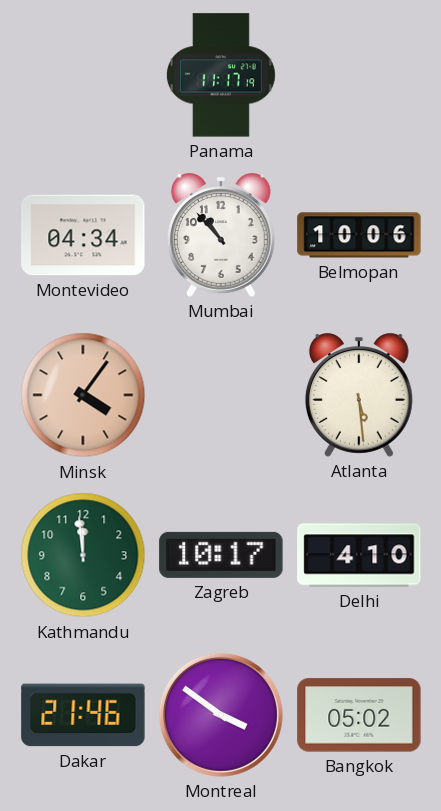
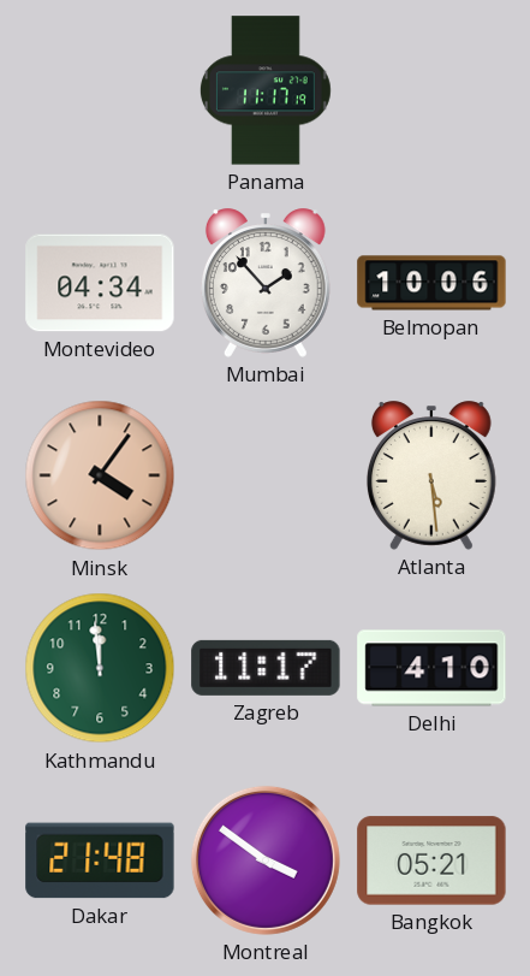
Mumbai: 10:53 -> 1:53 (266, 283)
Zagreb: 10:17 -> 11:17 (266, 668)
Dakar: 21:46 -> 21:48 (100, 860)
Bangkok: 05:02 -> 05:21 (431, 860)
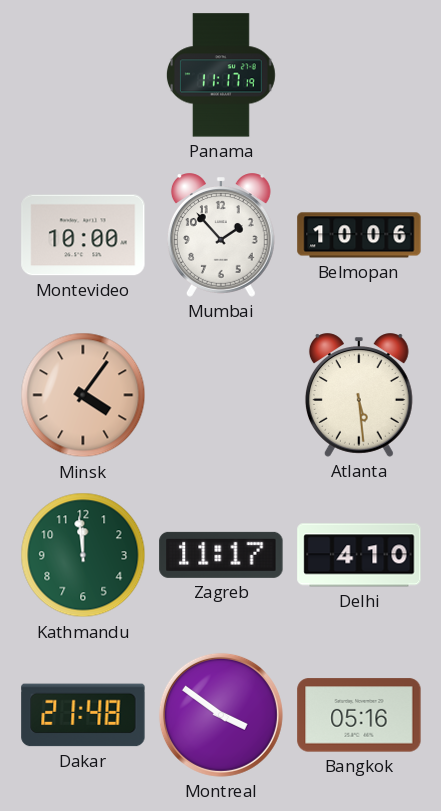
Montevideo: 04:34 -> 10:00 (83, 235)
Bangkok: 05:21 -> 05:16 (359, 715)
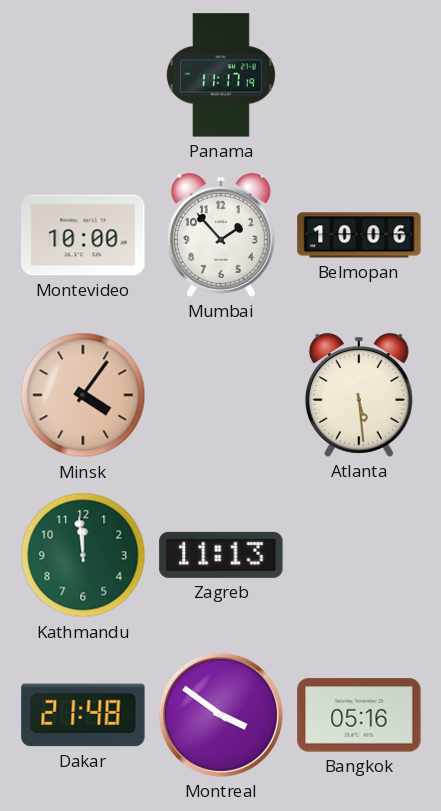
Zagreb: 11:17 -> 11:13 (221, 555)
Delhi: 4:10 -> none (359, 555)
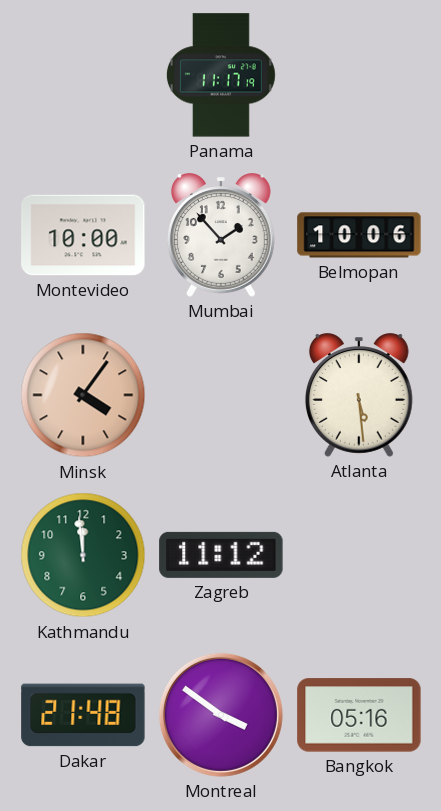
Zagreb: 11:13 -> 11:12 (221, 555)
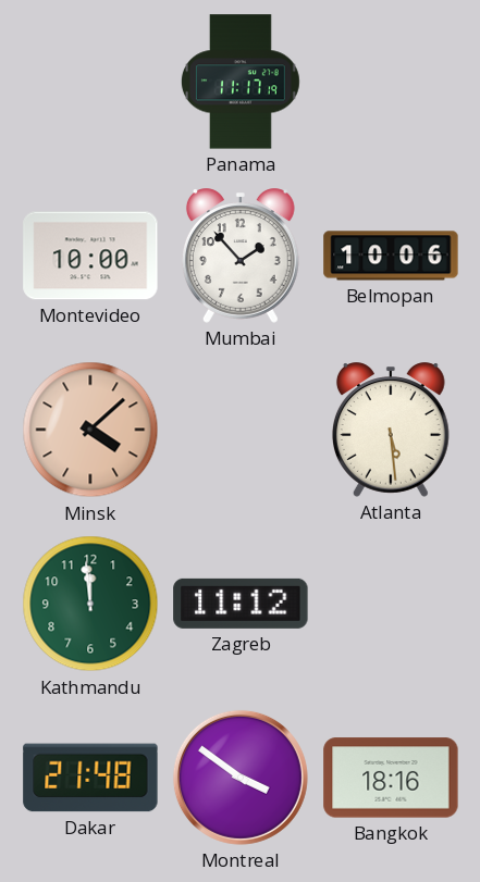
Minsk: 4:06 -> 4:08 (90, 430)
Bangkok: 05:16 -> 18:16 (391, 778)
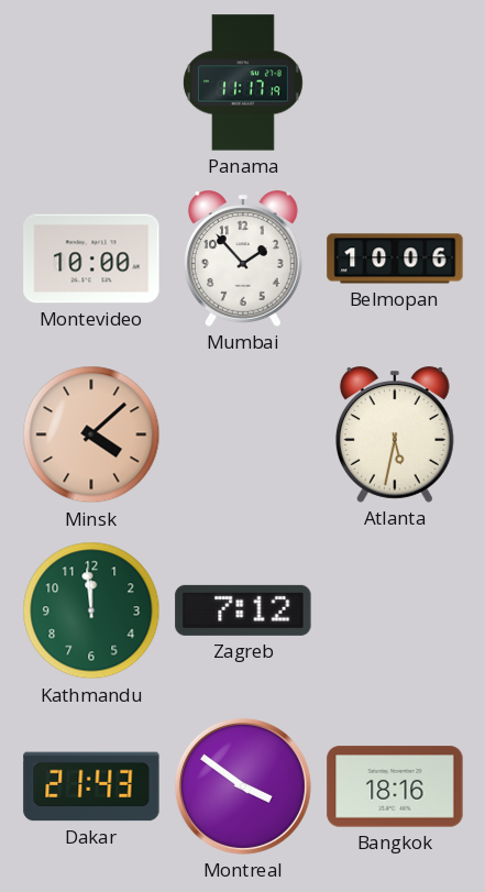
Atlanta: 5:29 -> 5:32 (395, 434)
Zagreb: 11:12 -> 7:12 (243, 610)
Dakar: 21:48 -> 21:43 (91, 786)
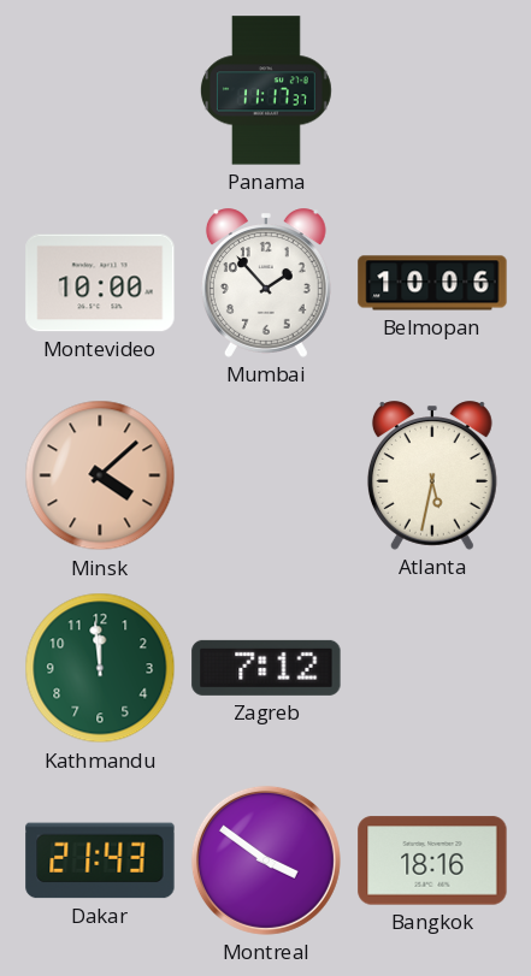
Panama: 11:17:19 -> 11:17:37 (266, 90)
